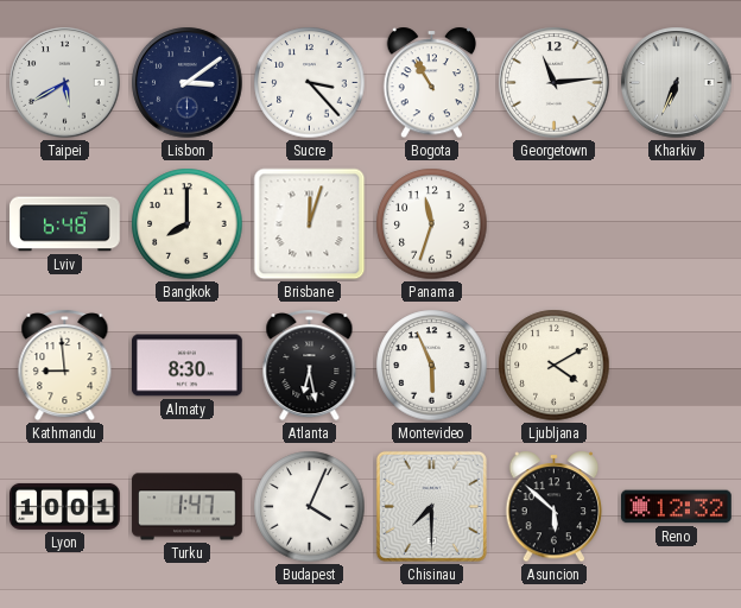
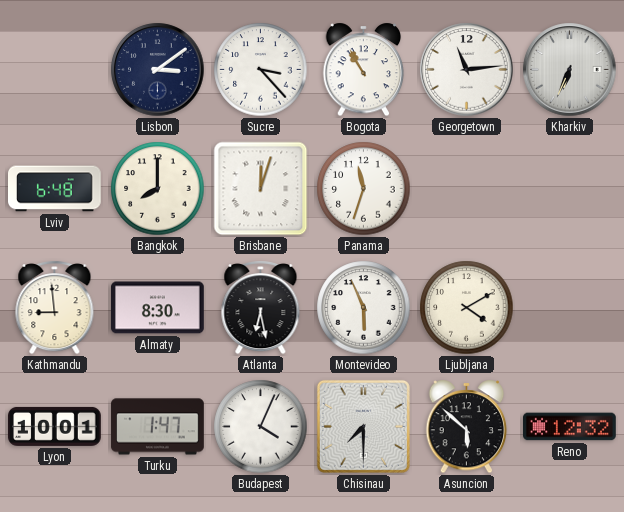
Taipei: 5:40 -> none (65, 83)
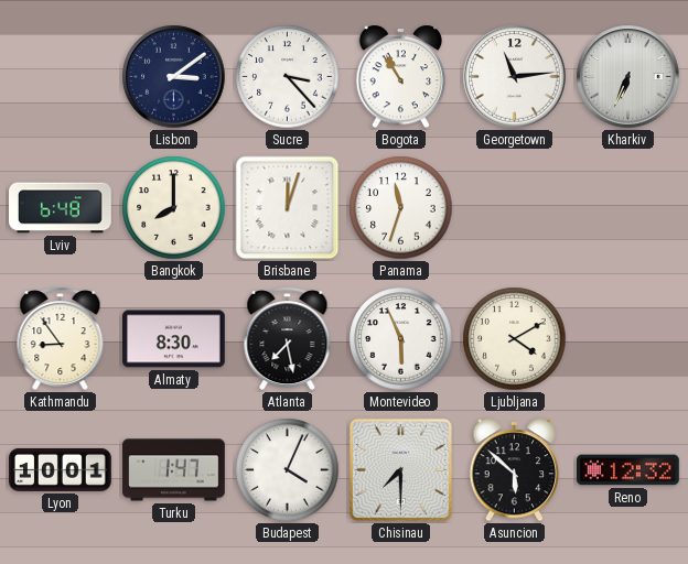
Kathmandu: 8:59 -> 8:54 (61, 339)
Atlanta: 6:28 -> 7:28 (288, 339)
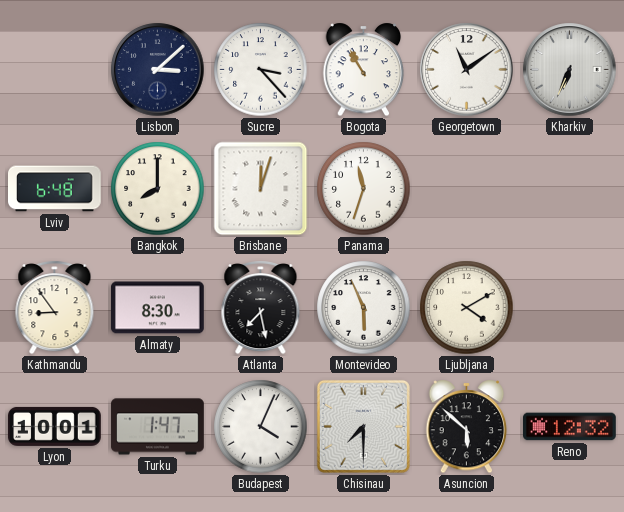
Lisbon: 3:09 -> 3:08 (158, 70)
Georgetown: 11:14 -> 11:09 (467, 70)
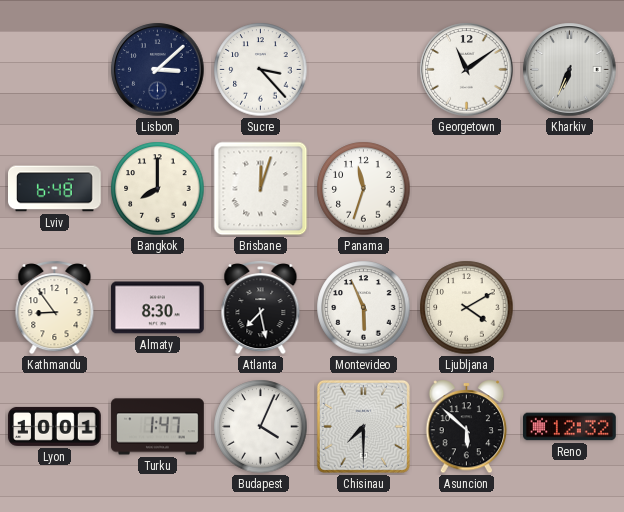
Bogota: 10:55 -> none (364, 70)
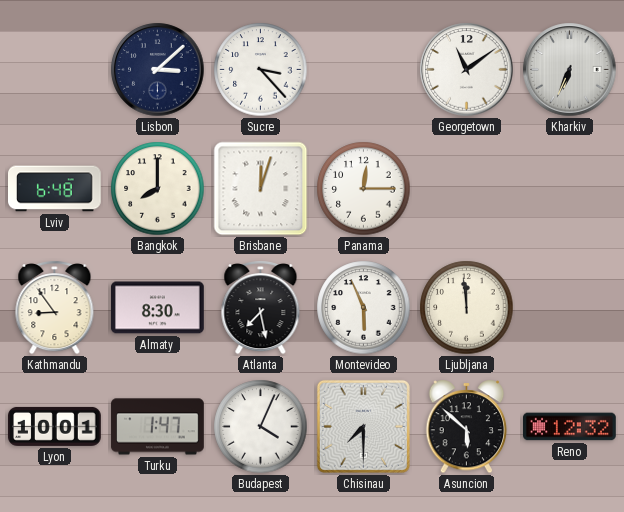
Panama: 11:33 -> 12:15 (364, 189)
Ljubljana: 4:10 -> 11:59 (467, 308)
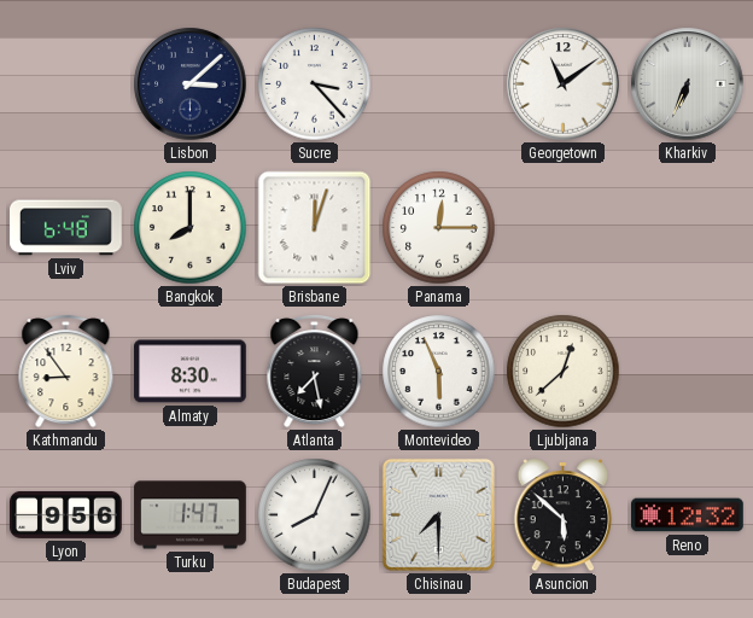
Ljubljana: 11:59 -> 12:38 (564, 372)
Lyon: 10:01 -> 9:56 (66, 514)
Budapest: 4:04 -> 8:04 (315, 515)
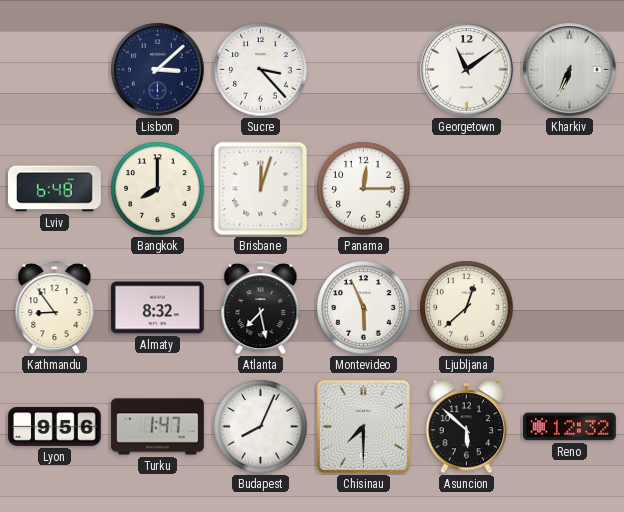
Almaty: 8:30 -> 8:32 (158, 308)
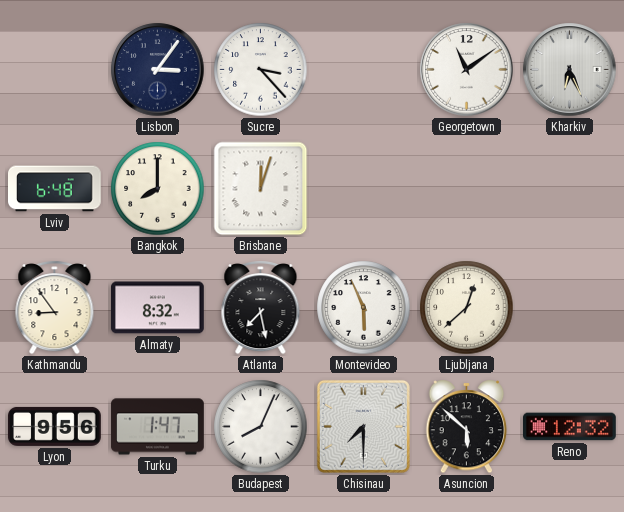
Lisbon: 3:08 -> 3:06 (158, 70)
Kharkiv: 6:34 -> 6:26 (570, 70)
Panama: 12:15 -> none (364, 189)
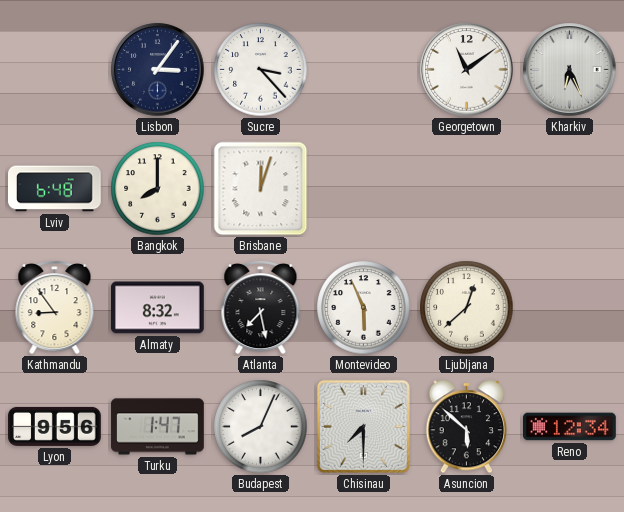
Reno: 12:32 -> 12:34 (570, 427)
